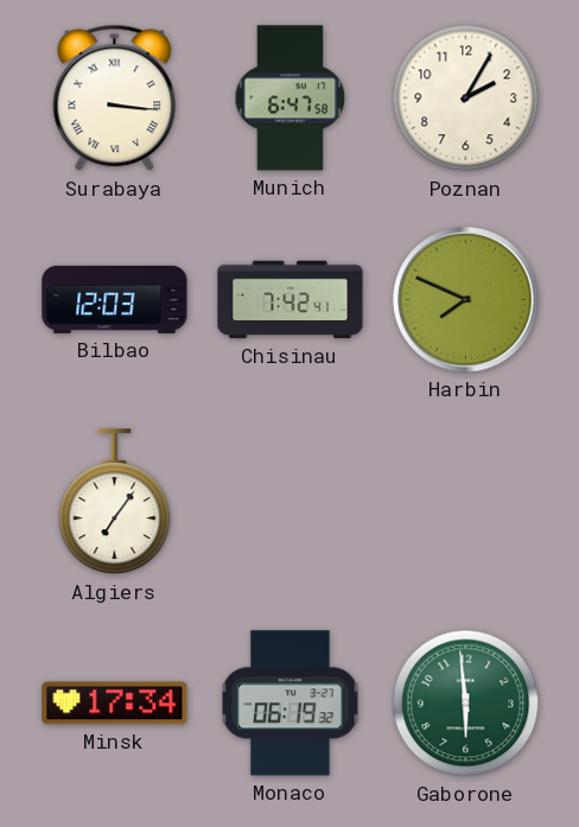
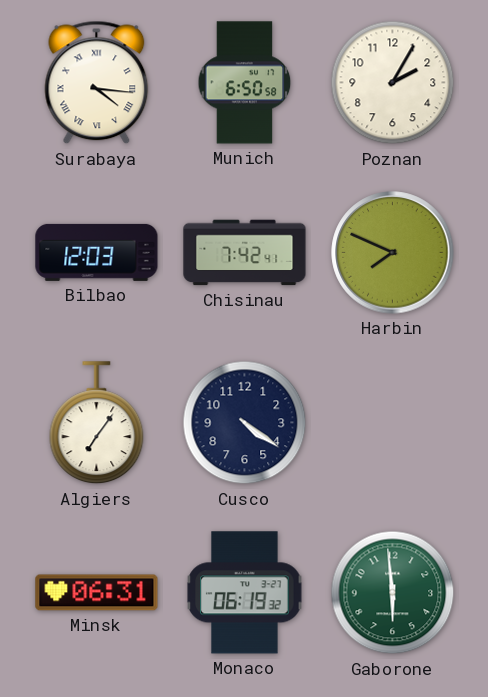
Surabaya: 3:16 -> 4:16 (97, 83)
Munich: 6:47 -> 6:50 (245, 83)
Cusco: none -> 4:21 (245, 423)
Minsk: 17:34 -> 06:31 (97, 593)
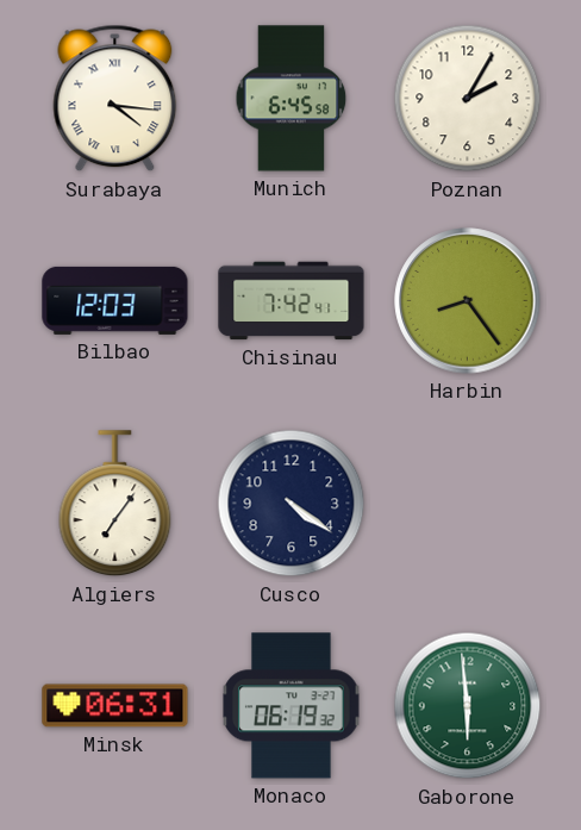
Munich: 6:50 -> 6:45 (292, 99)
Harbin: 7:49 -> 8:24 (468, 301)
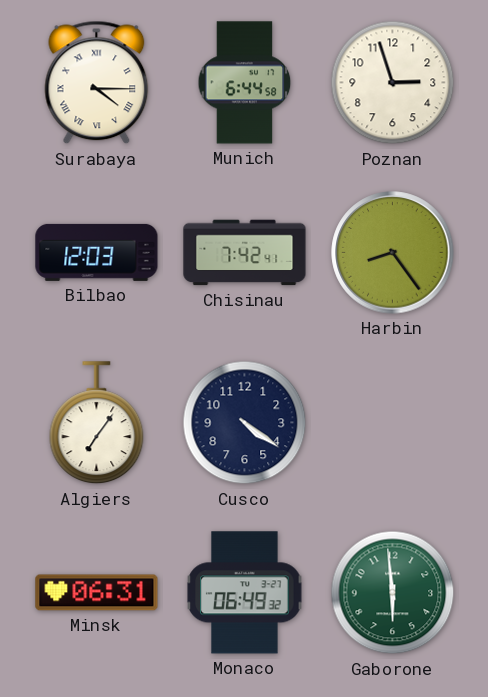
Surabaya: 4:16 -> 4:15 (97, 83)
Munich: 6:45 -> 6:44 (245, 83)
Poznan: 2:05 -> 2:57 (393, 83)
Monaco: 06:19 -> 06:49 (245, 593)
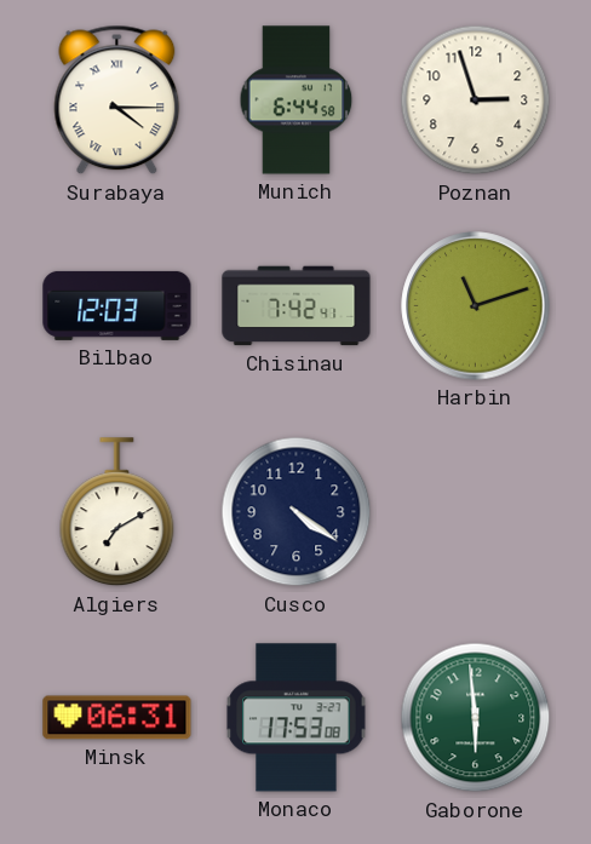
Harbin: 8:24 -> 11:12 (476, 306)
Algiers: 7:06 -> 7:10 (117, 512)
Monaco: 06:49 -> 17:53 (297, 718)
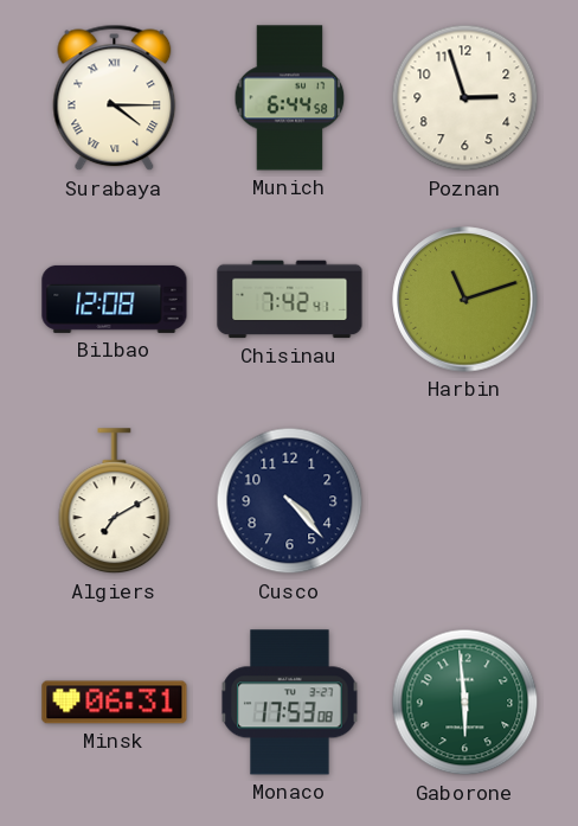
Bilbao: 12:03 -> 12:08 (115, 299)
Cusco: 4:21 -> 4:23 (290, 501)
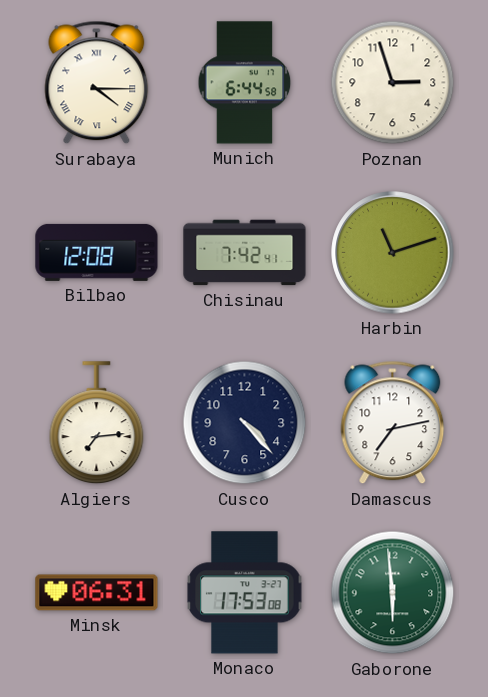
Algiers: 7:10 -> 7:14 (97, 423)
Damascus: none -> 7:13 (393, 423)
